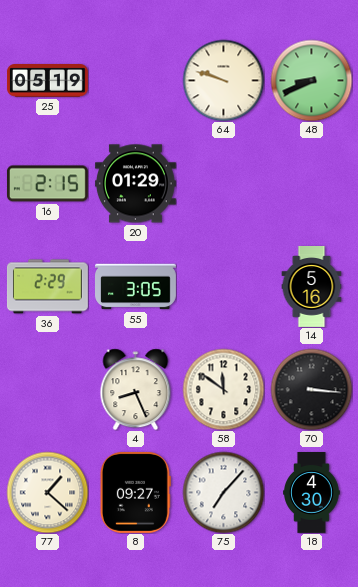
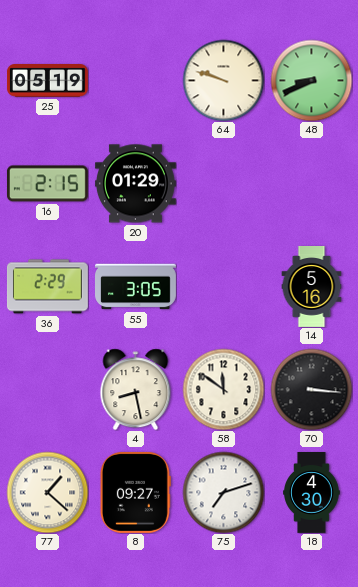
4: 8:26 -> 8:28 (136, 389)
75: 7:07 -> 7:12 (223, 492)
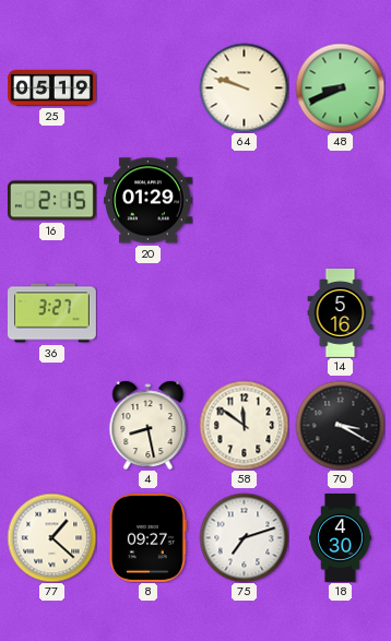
36: 2:29 -> 3:27 (51, 313)
55: 3:05 -> none (136, 287)
70: 3:16 -> 3:20 (340, 425)
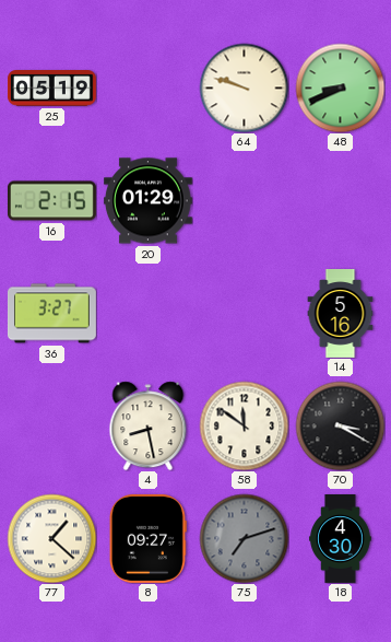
75 dial: white -> grey (244, 538)
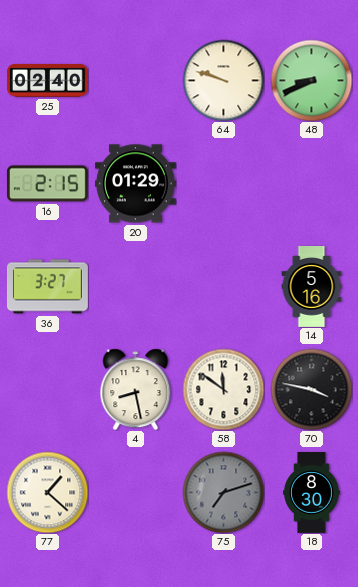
25: 05:19 -> 02:40 (48, 81)
70: 3:20 -> 3:47 (311, 389)
8: 09:27 -> none (147, 538)
18: 4:30 -> 8:30 (312, 493)
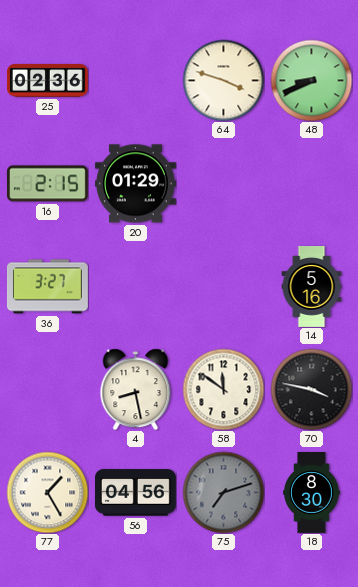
25: 02:40 -> 02:36 (48, 81)
64: 9:48 -> 3:48 (223, 80)
77: 1:22 -> 1:25 (47, 492)
56: none -> 04:56 (135, 493)
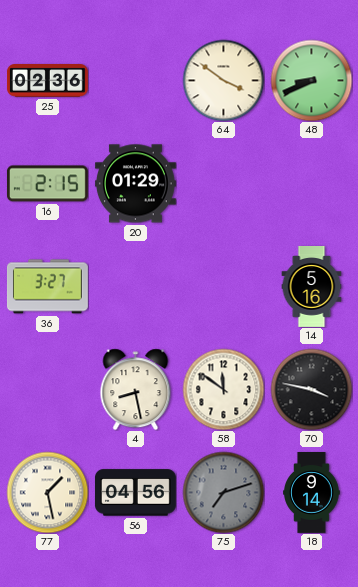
64: 3:48 -> 3:51 (223, 80)
77: 1:25 -> 1:28 (47, 492)
18: 8:30 -> 9:14 (312, 493)
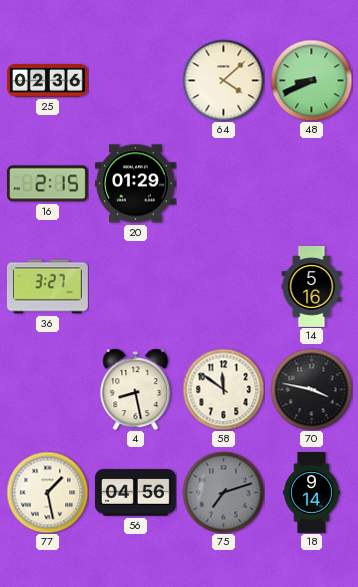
64: 3:51 -> 4:08 (223, 80)
